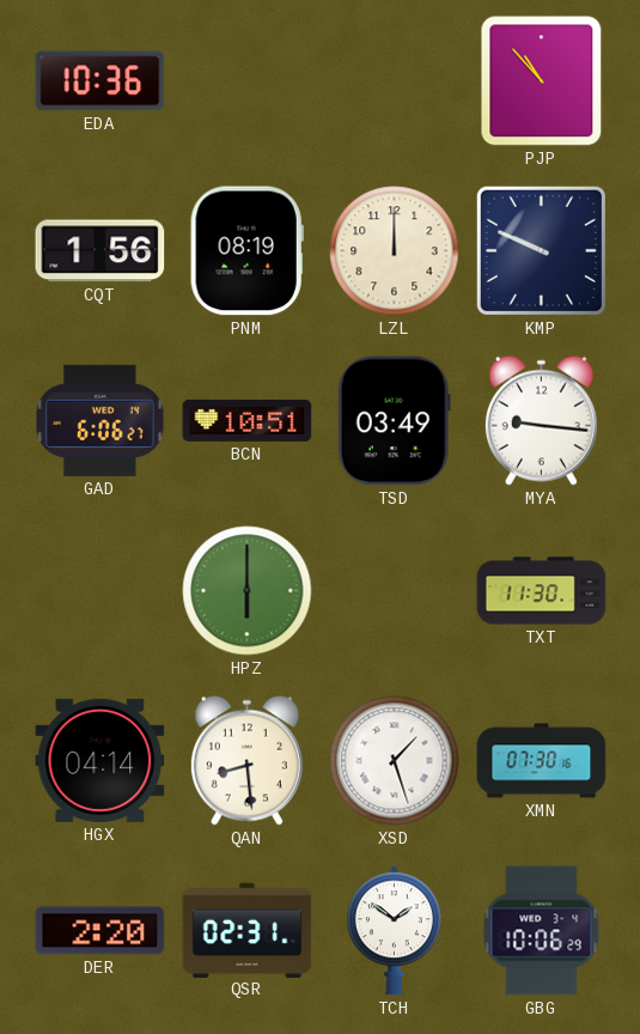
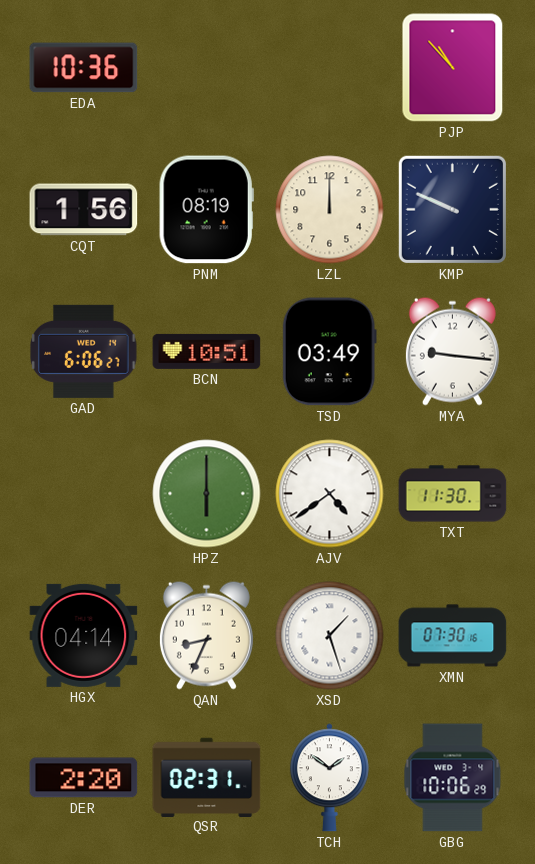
AJV: none -> 4:39 (330, 494)
QAN: 8:29 -> 8:34 (206, 635)
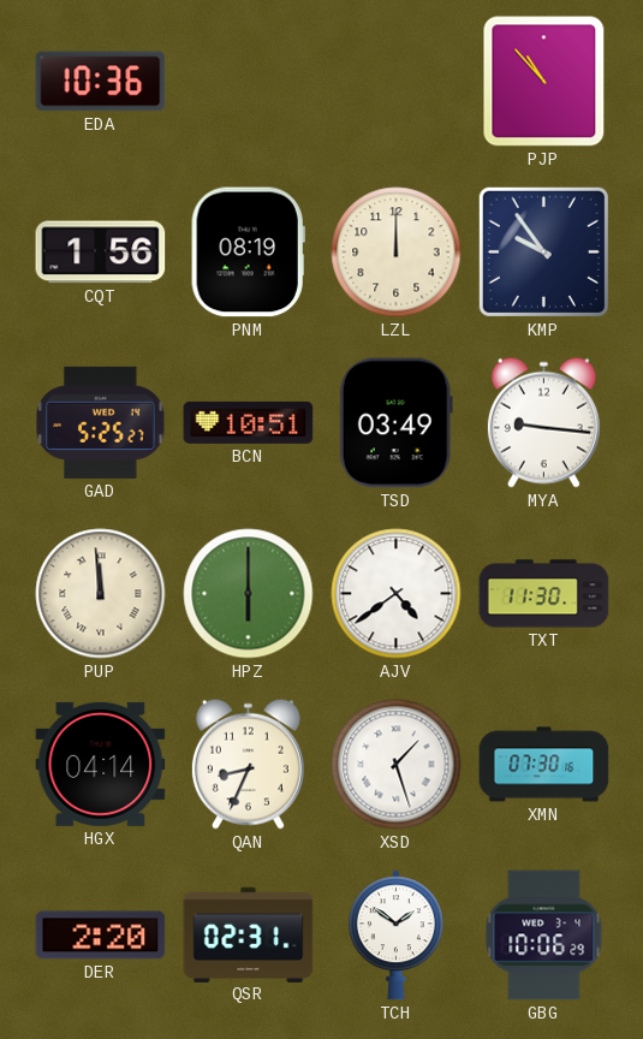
KMP: 9:49 -> 9:54 (543, 251)
GAD: 6:06 -> 5:25 (101, 422)
PUP: none -> 11:59 (101, 594)
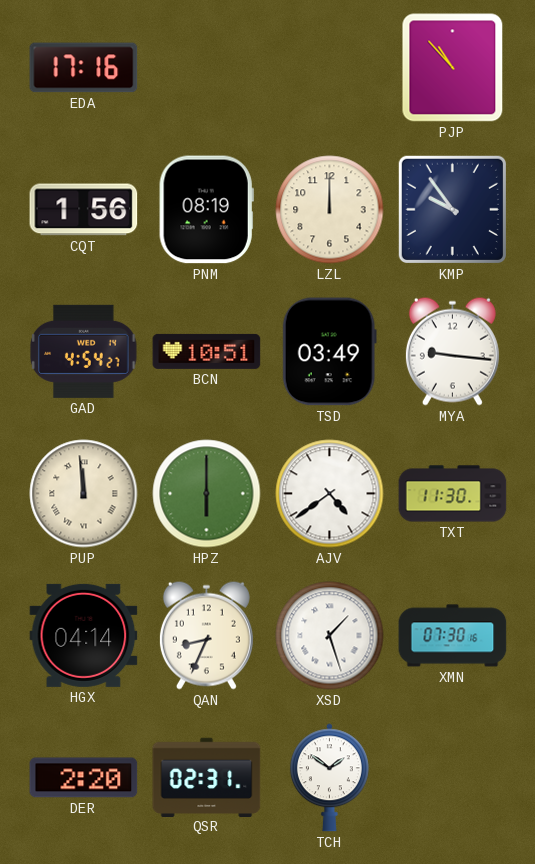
EDA: 10:36 -> 17:16 (84, 68)
GAD: 5:25 -> 4:54 (84, 351)
GBG: 10:06 -> none (544, 936)
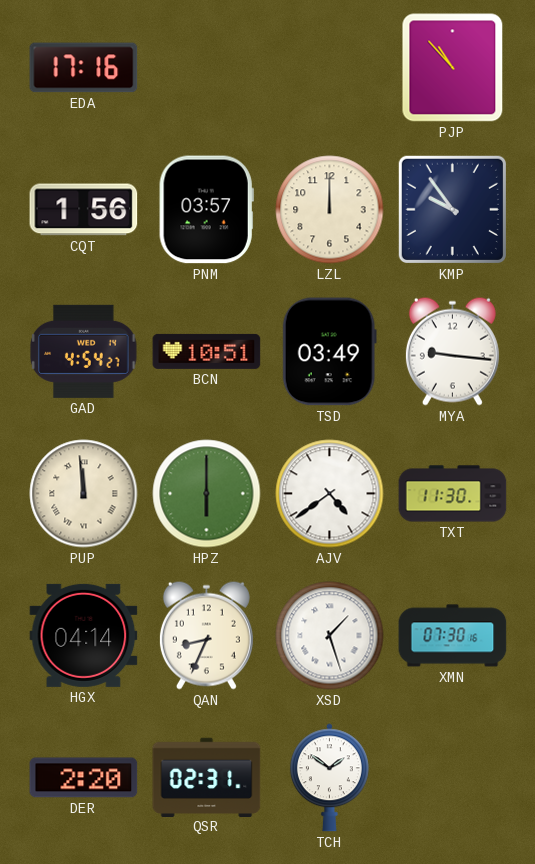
PNM: 08:19 -> 03:57 (206, 210)
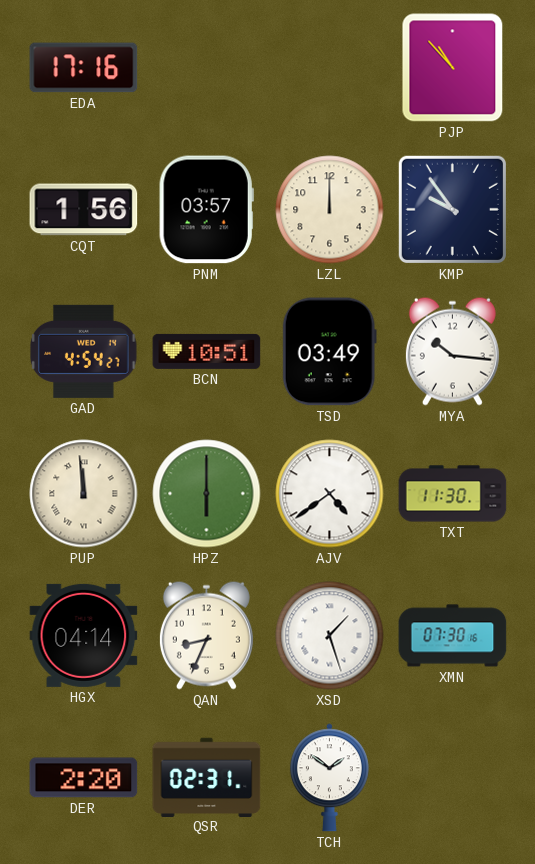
MYA: 9:16 -> 10:16 (452, 351)
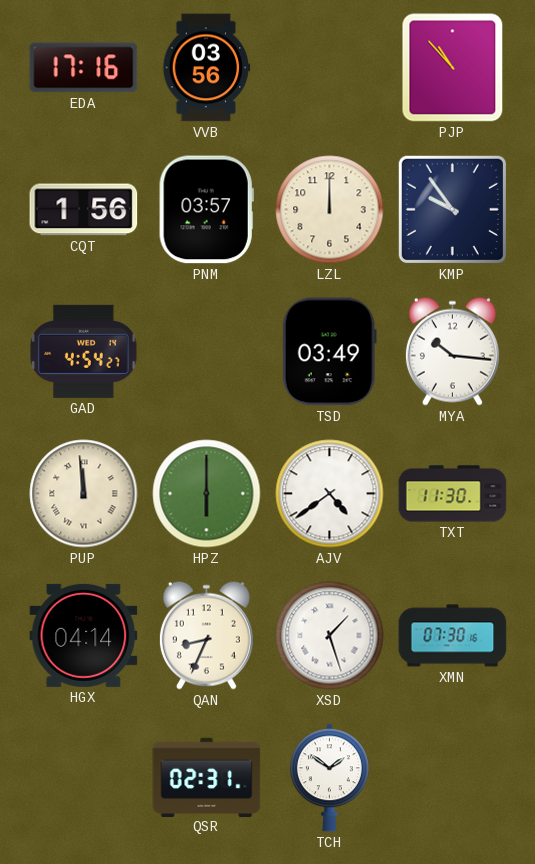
VVB: none -> 03:56 (207, 68)
BCN: 10:51 -> none (207, 351)
DER: 2:20 -> none (84, 778)
